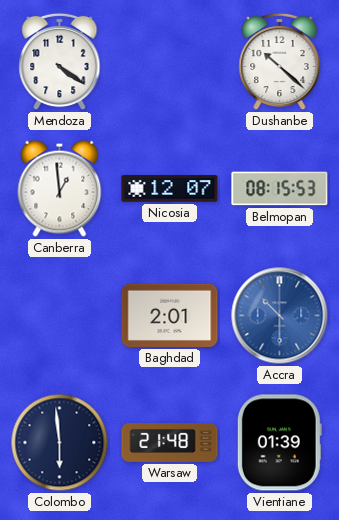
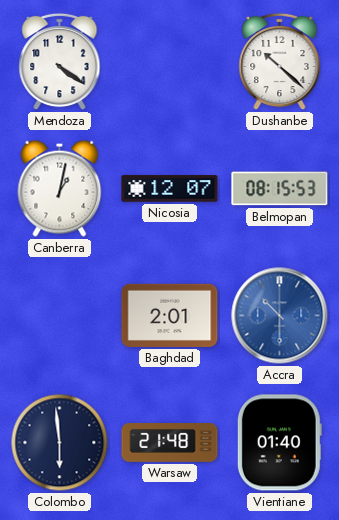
Canberra: 12:59 -> 1:02 (60, 188)
Vientiane: 01:39 -> 01:40 (279, 443)
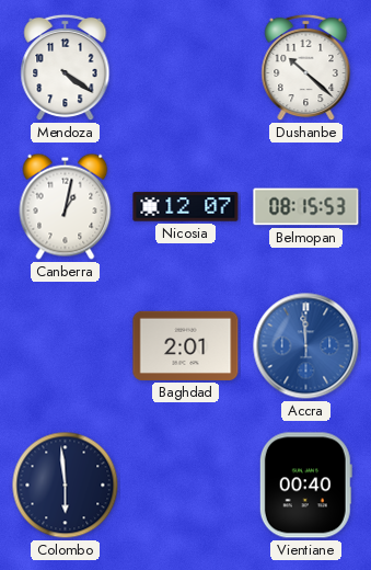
Accra: 10:30 -> 11:59 (306, 346)
Warsaw: 21:48 -> none (170, 443)
Vientiane: 01:40 -> 00:40 (305, 486)
